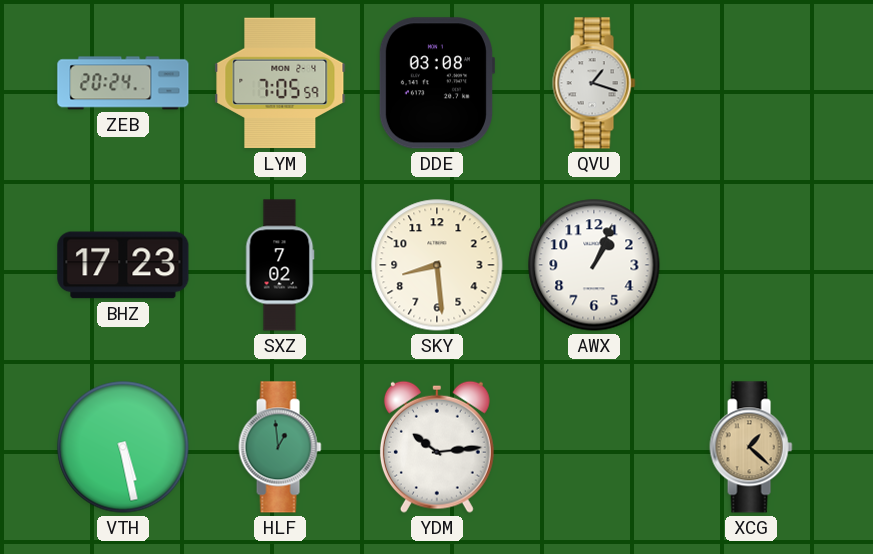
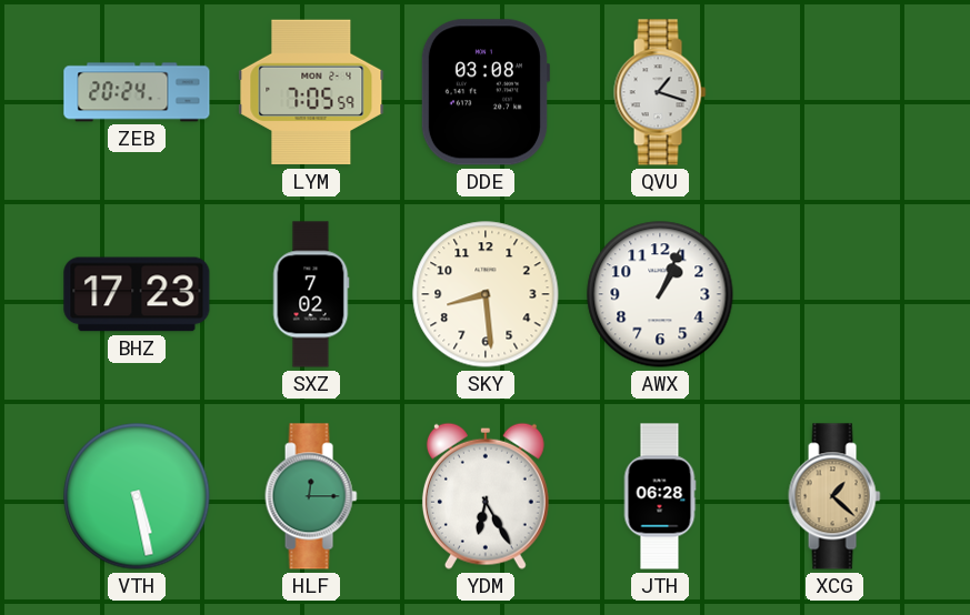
HLF: 12:59 -> 12:15 (311, 496)
YDM: 10:14 -> 6:25 (486, 496)
JTH: none -> 06:28 (660, 496)
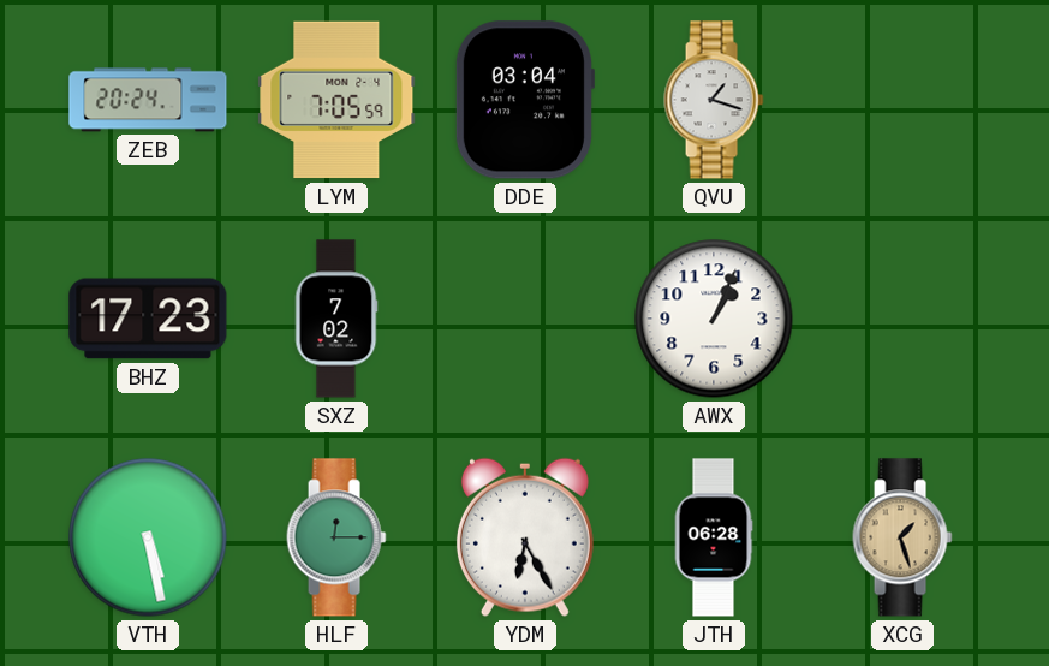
DDE: 03:08 -> 03:04 (524, 100)
SKY: 8:29 -> none (486, 294)
XCG: 1:22 -> 1:27 (902, 537)
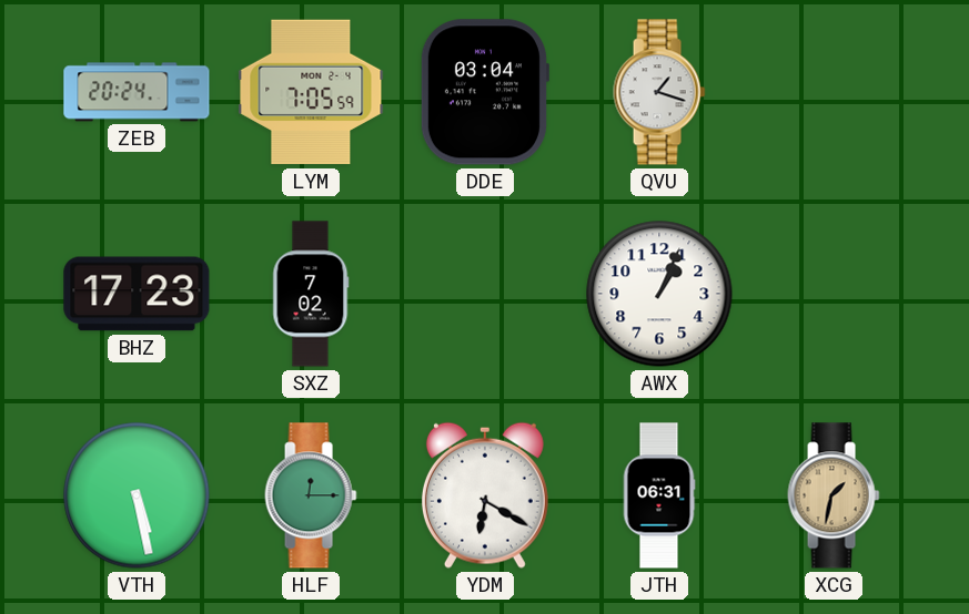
YDM: 6:25 -> 6:20 (485, 495)
JTH: 06:28 -> 06:31 (659, 495)
XCG: 1:27 -> 1:32 (834, 495)
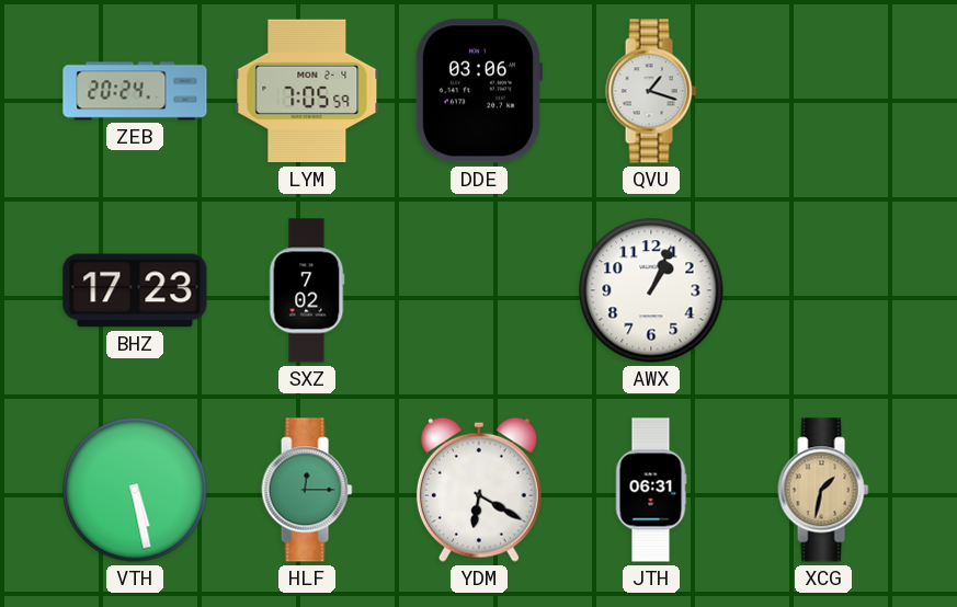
DDE: 03:04 -> 03:06 (478, 91)
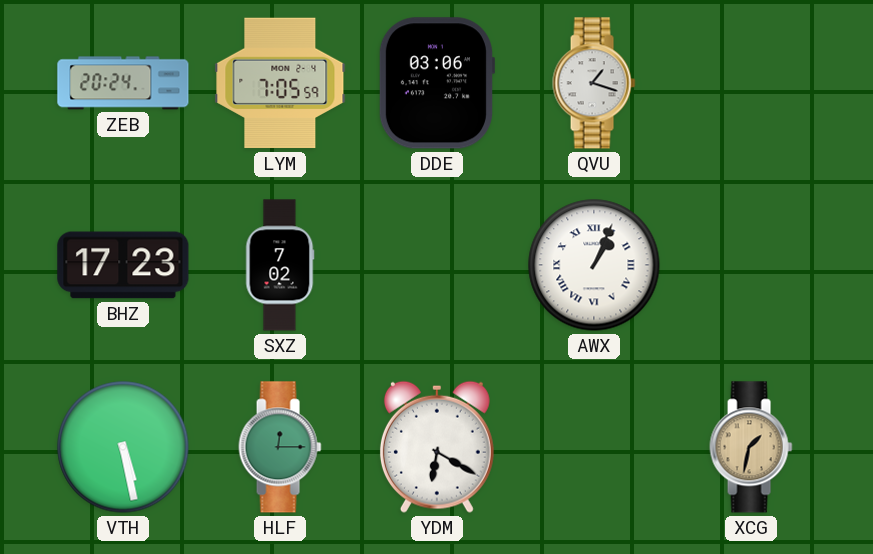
AWX numerals: Arabic -> Roman (594, 265)
JTH: 06:31 -> none (651, 490)
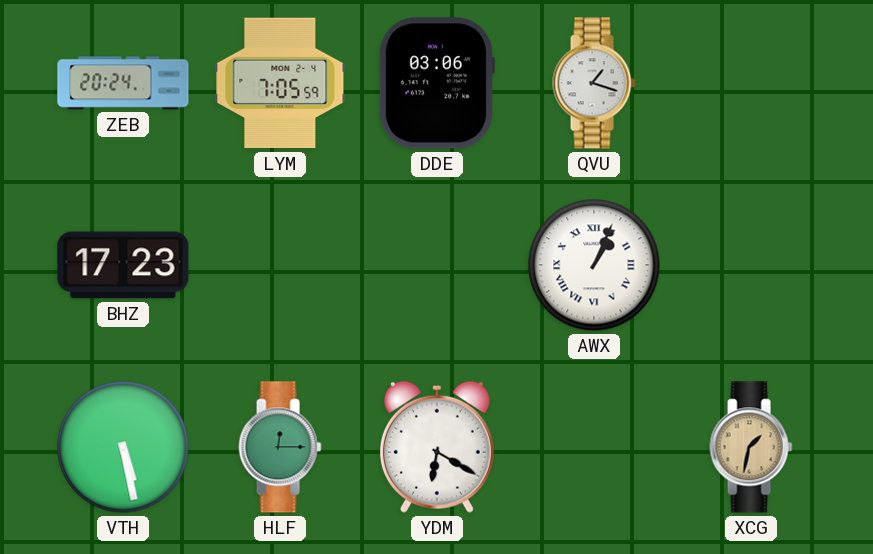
SXZ: 7:02 -> none (280, 265)
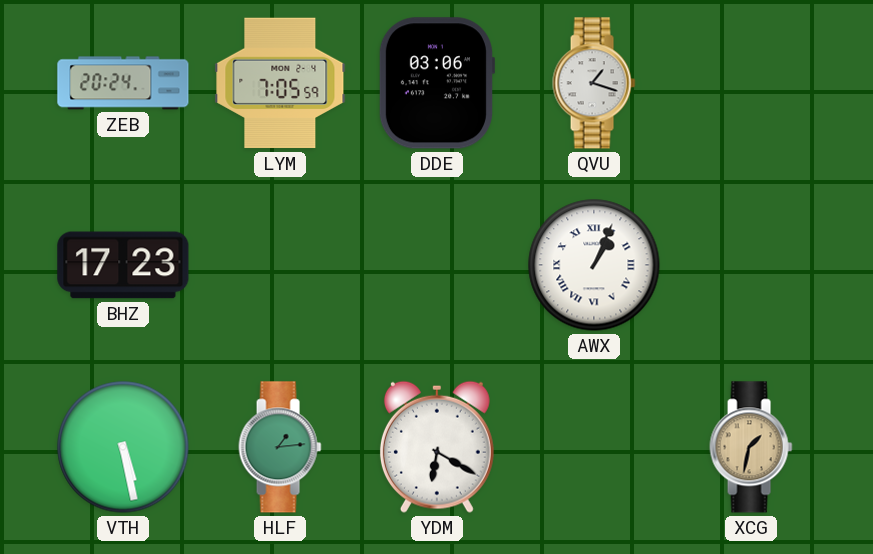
HLF: 12:15 -> 1:14 (280, 447)
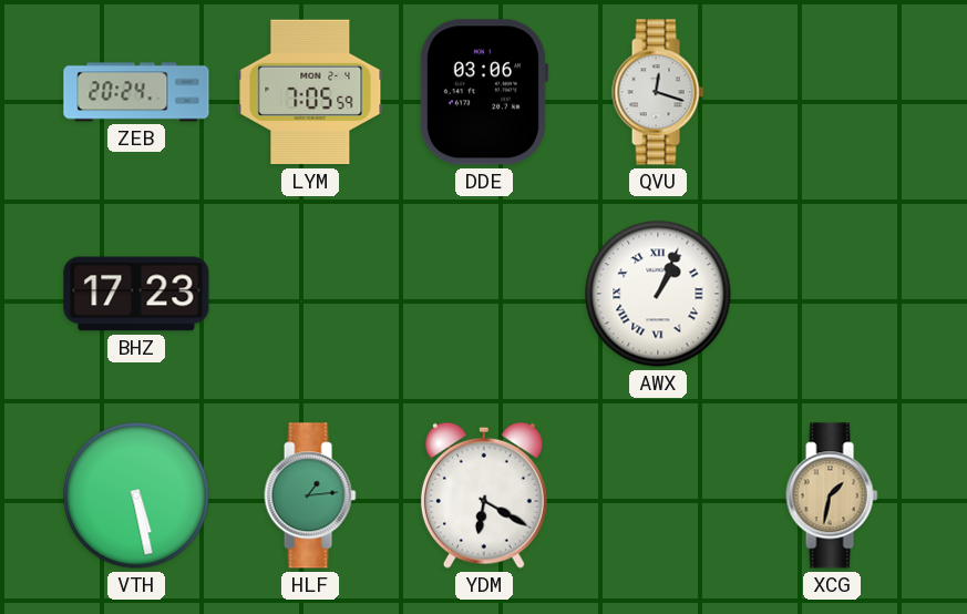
QVU: 1:18 -> 12:18 (658, 92)
